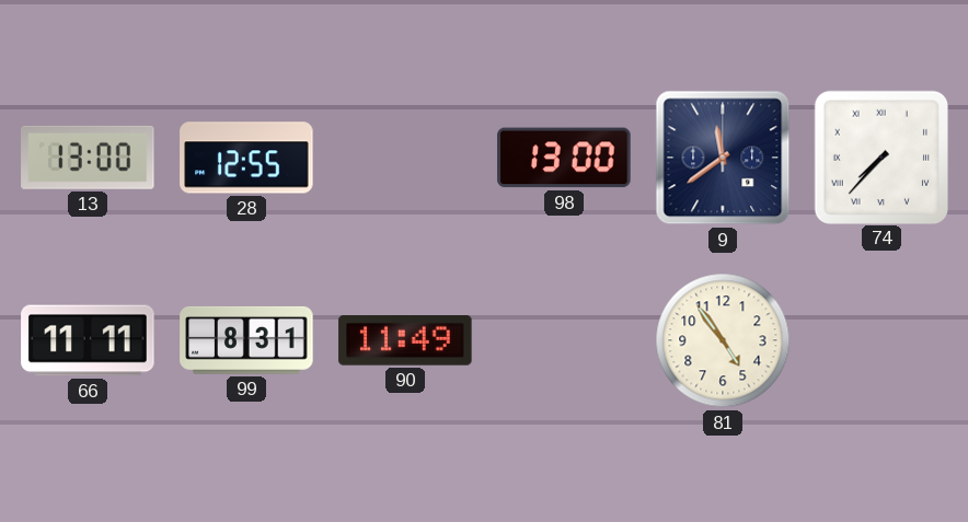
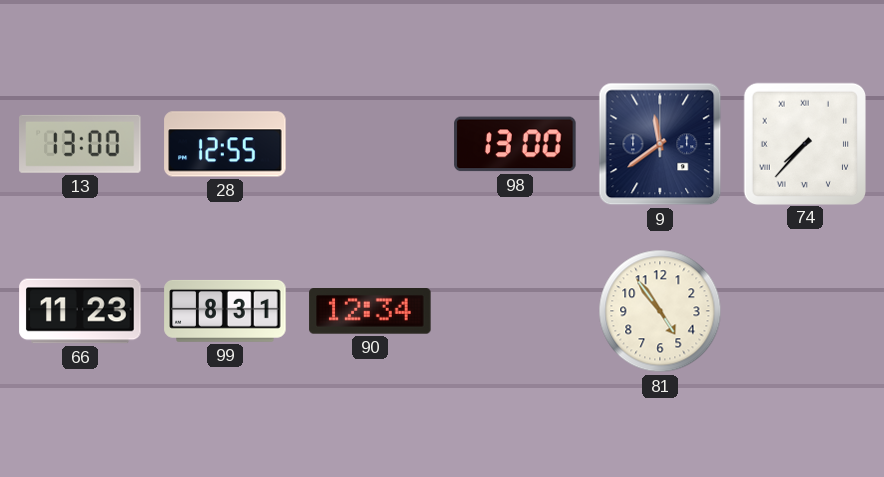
66: 11:11 -> 11:23 (80, 311)
90: 11:49 -> 12:34 (370, 312)
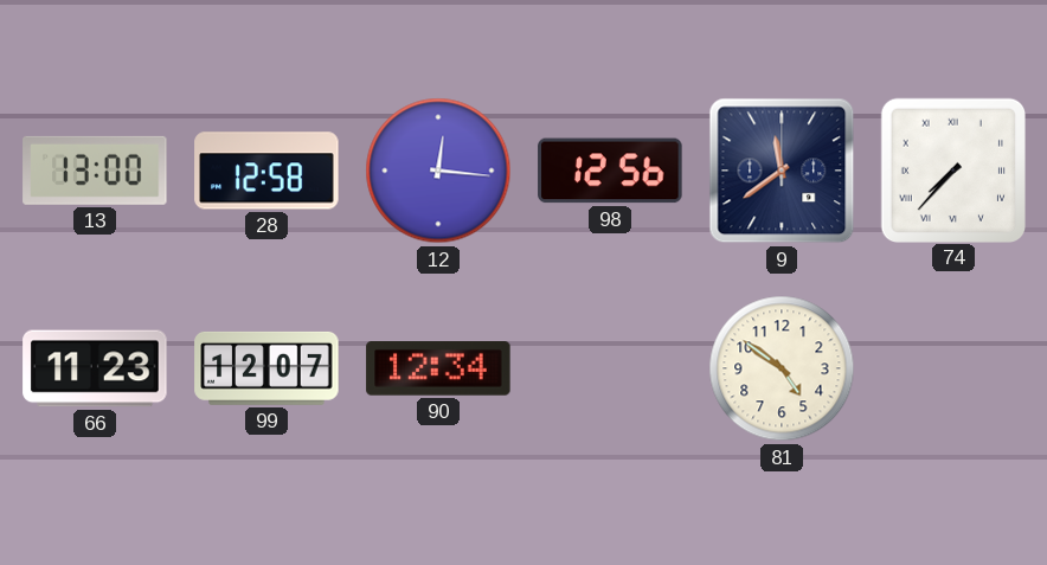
28: 12:55 -> 12:58 (266, 171)
12: none -> 12:16 (438, 171)
98: 13:00 -> 12:56 (610, 171)
99: 8:31 -> 12:07 (266, 368)
81: 4:54 -> 4:51 (782, 368)
